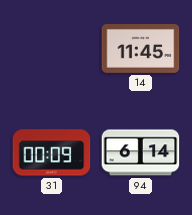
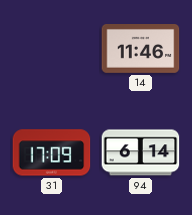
14: 11:45 -> 11:46 (141, 49)
31: 00:09 -> 17:09 (52, 153)
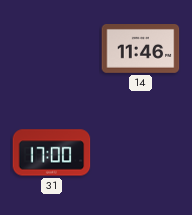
31: 17:09 -> 17:00 (52, 153)
94: 6:14 -> none (141, 153)
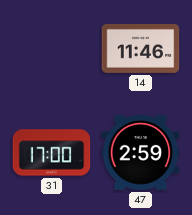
47: none -> 2:59 (141, 153)
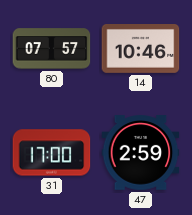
80: none -> 07:57 (52, 49)
14: 11:46 -> 10:46 (141, 49)
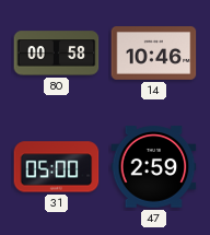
80: 07:57 -> 00:58 (57, 54)
31: 17:00 -> 05:00 (57, 167)
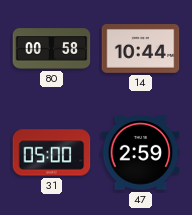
14: 10:46 -> 10:44 (141, 49)
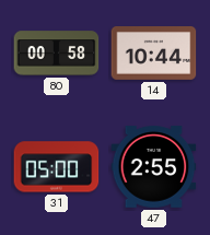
47: 2:59 -> 2:55 (154, 167)
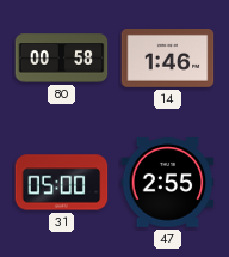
14: 10:44 -> 1:46 (168, 59)
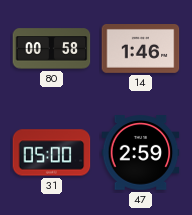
47: 2:55 -> 2:59 (141, 153)
